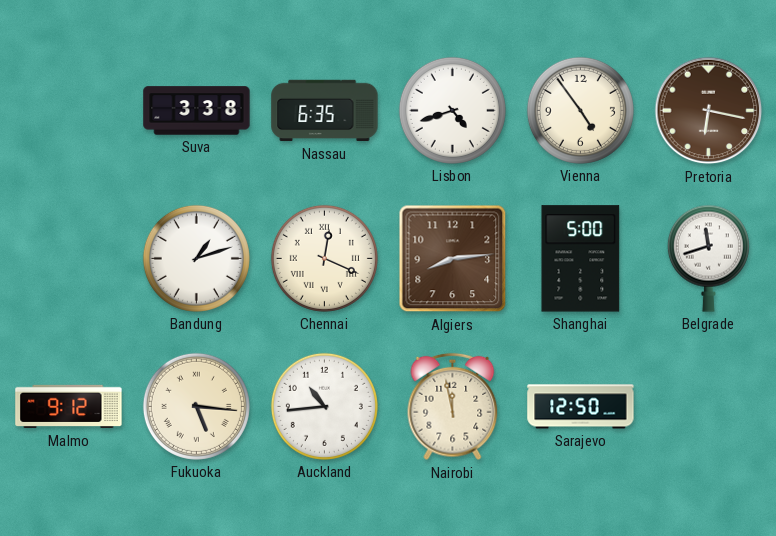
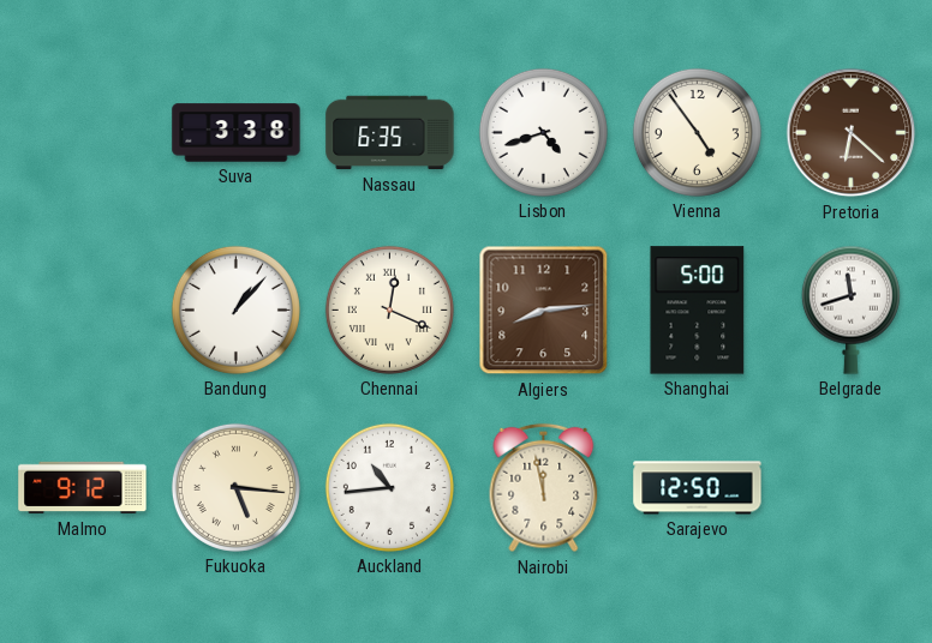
Pretoria: 6:17 -> 6:22 (852, 133)
Bandung: 1:12 -> 1:07 (235, 310)
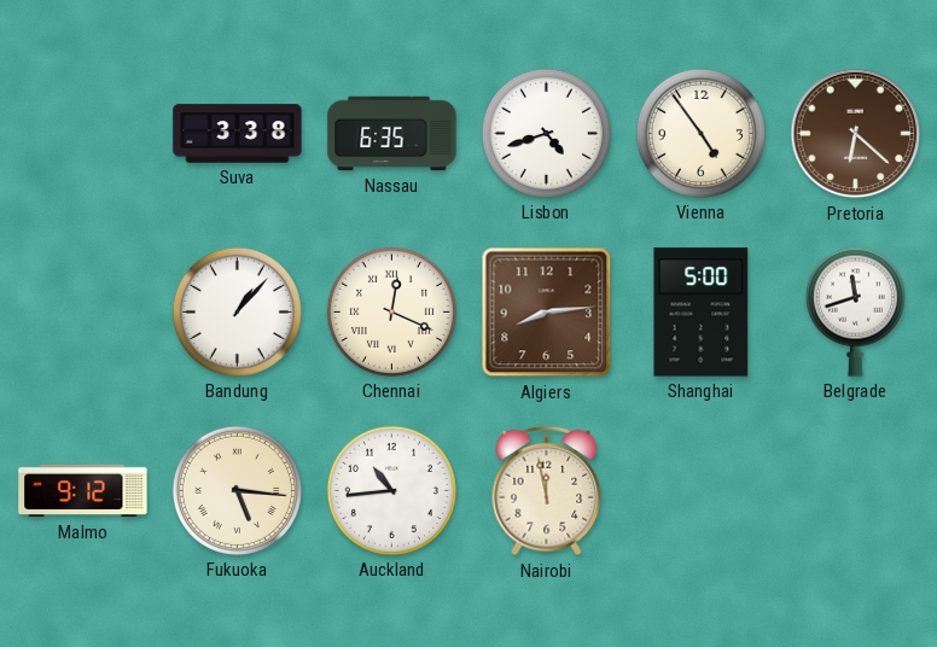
Sarajevo: 12:50 -> none (698, 488)
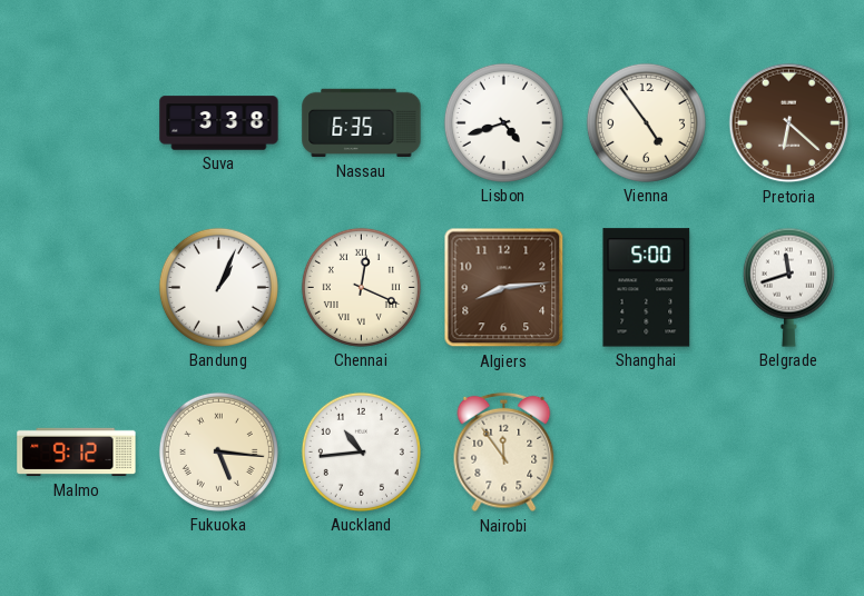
Bandung: 1:07 -> 1:04 (218, 287)
Nairobi: 11:58 -> 11:54 (504, 453)
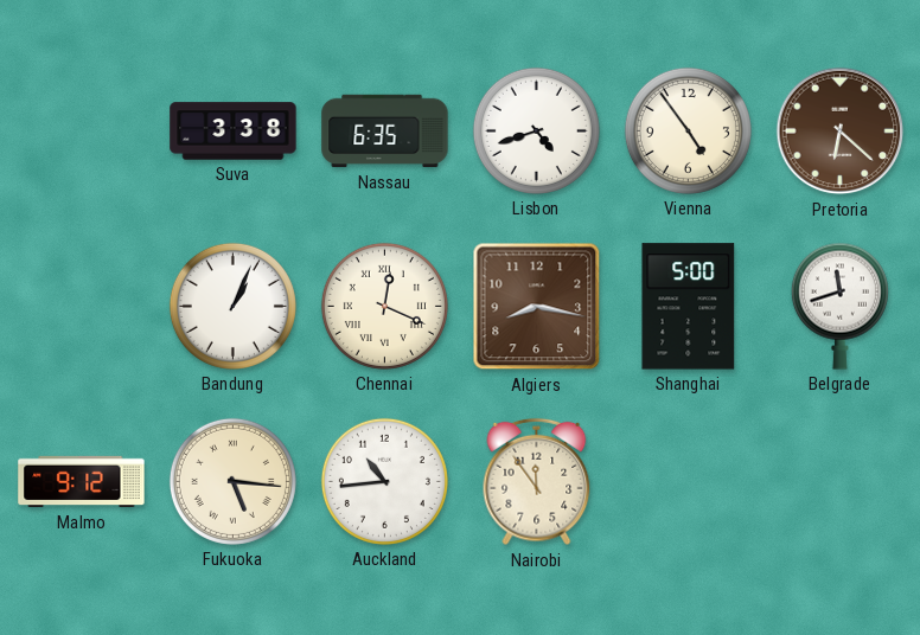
Algiers: 8:14 -> 8:17 (537, 307)
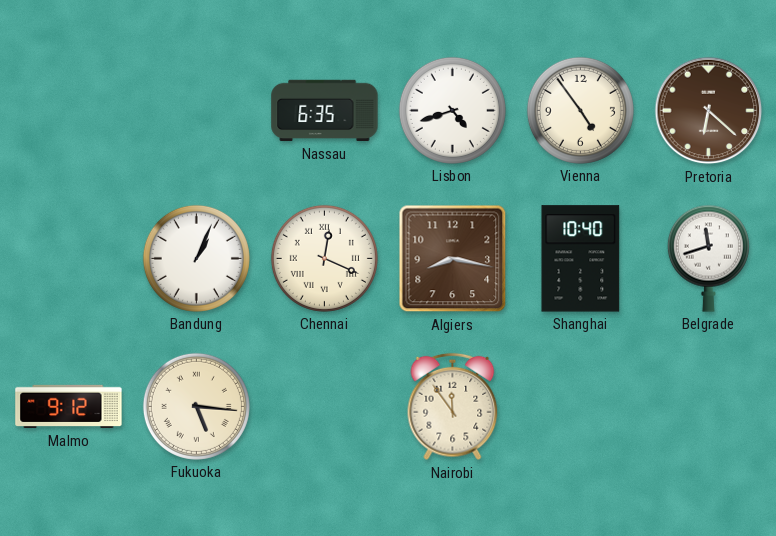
Suva: 3:38 -> none (234, 132)
Shanghai: 5:00 -> 10:40 (581, 259)
Auckland: 10:44 -> none (384, 481)
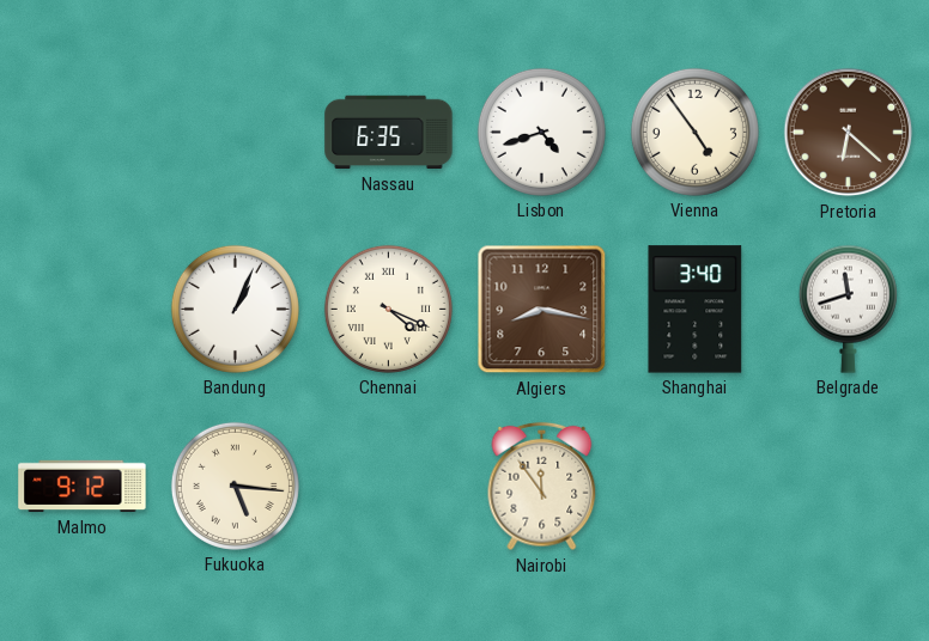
Chennai: 12:19 -> 4:19 (388, 309)
Shanghai: 10:40 -> 3:40 (696, 310)
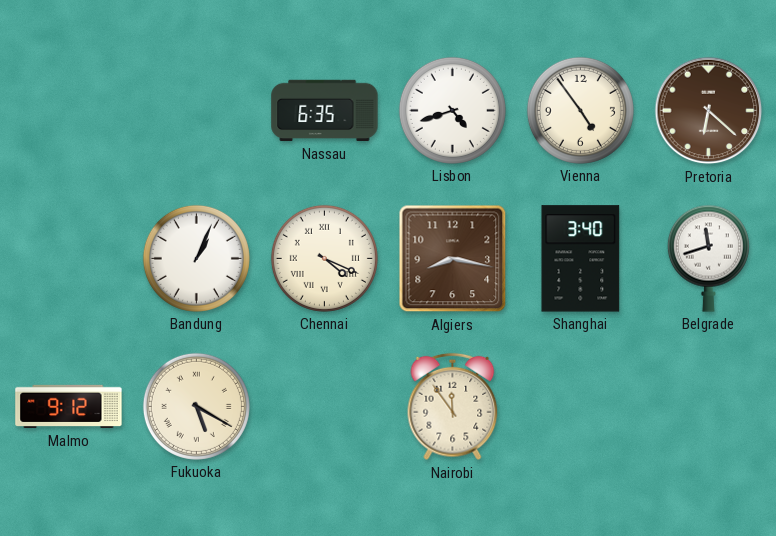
Fukuoka: 5:16 -> 5:20 (196, 406)
